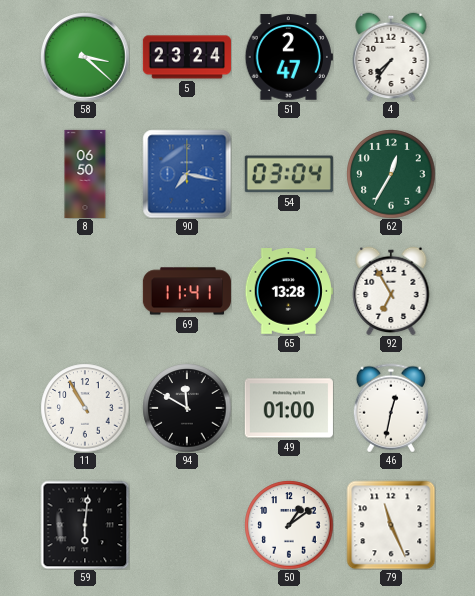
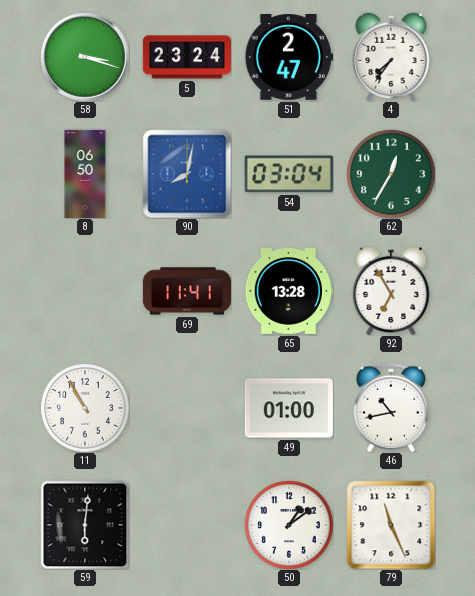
58: 3:22 -> 3:18 (85, 57)
90: 7:17 -> 8:02 (187, 174)
94: 11:50 -> none (187, 408)
46: 12:32 -> 10:43 (391, 408)
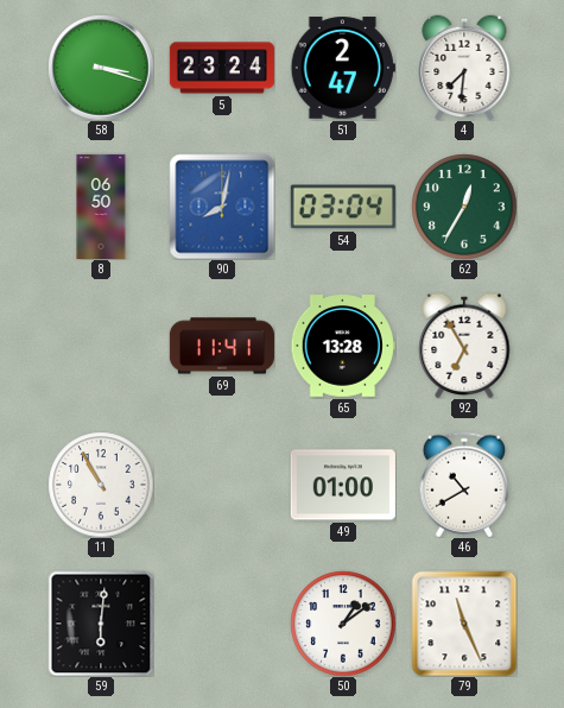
4: 7:36 -> 7:31 (464, 68)
46: 10:43 -> 10:40 (464, 485)
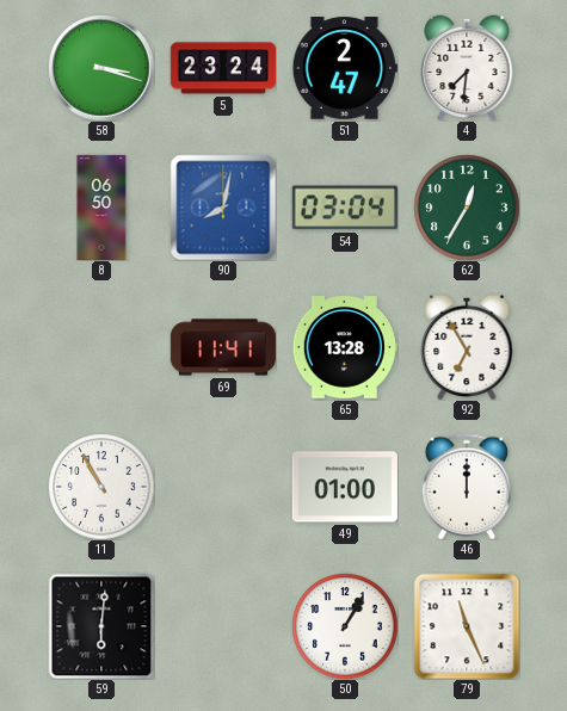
46: 10:40 -> 12:00 (467, 487)
50: 1:09 -> 1:05 (345, 626)
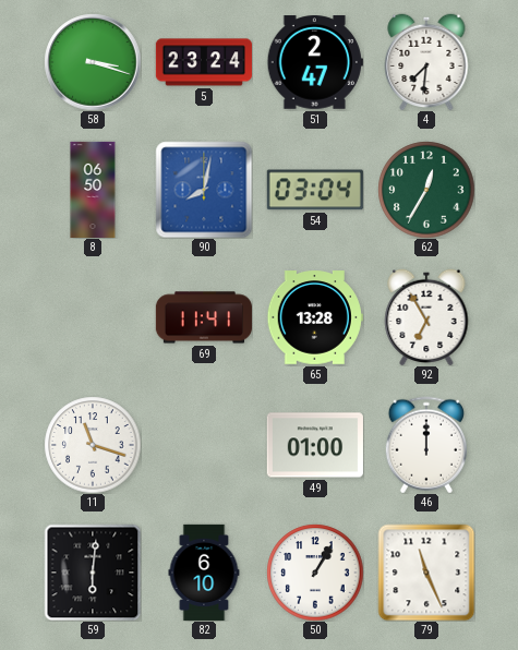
11: 10:55 -> 11:18 (93, 445)
82: none -> 6:10 (204, 573)
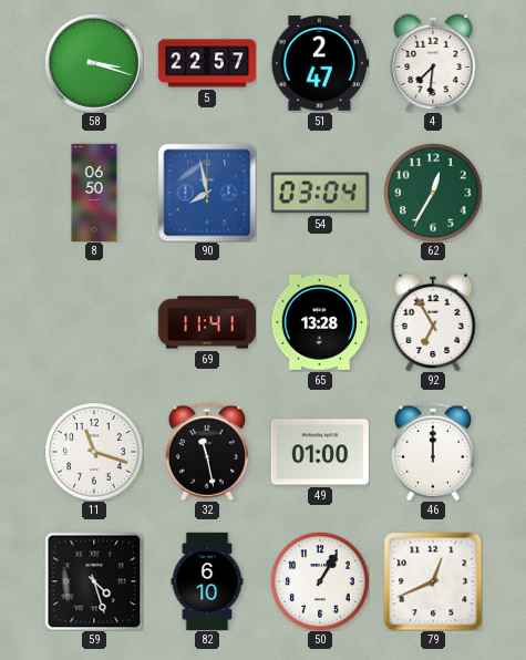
5: 23:24 -> 22:57 (207, 63)
90: 8:02 -> 7:58 (207, 193)
32: none -> 11:28 (207, 452)
59: 6:01 -> 4:27 (94, 581)
79: 11:26 -> 12:41 (433, 581)
